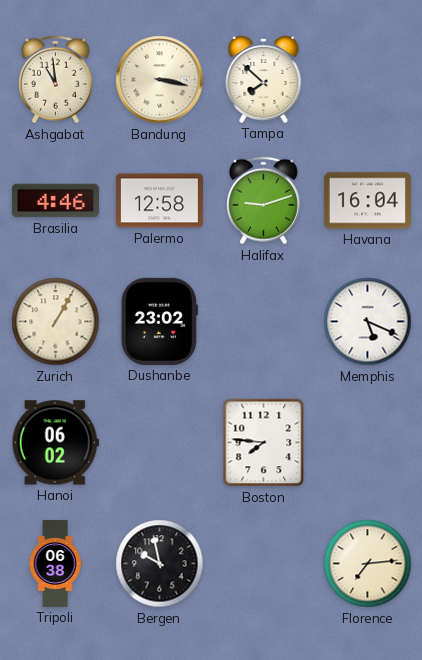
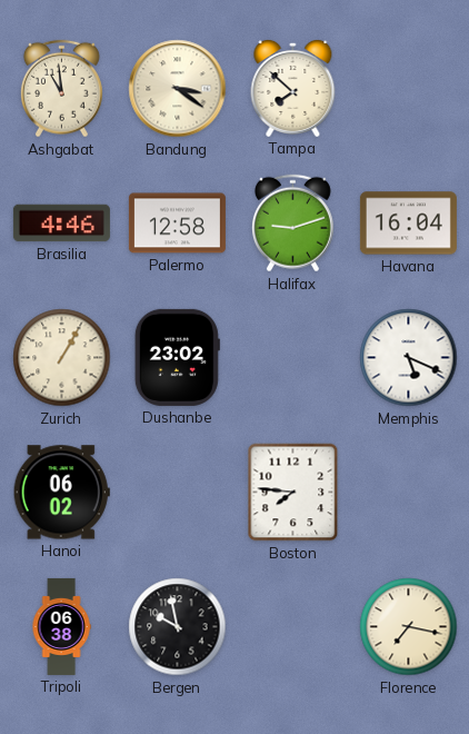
Bandung: 3:17 -> 3:21 (178, 89)
Florence: 7:14 -> 7:17 (409, 627)
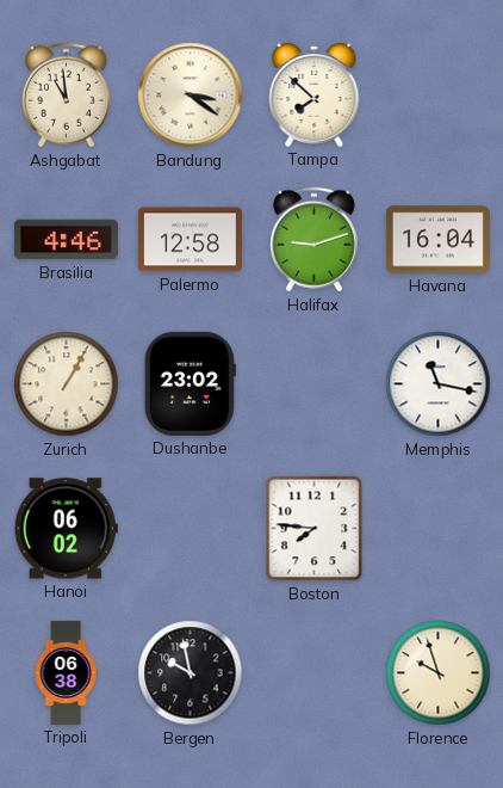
Memphis: 5:19 -> 11:17 (439, 384)
Florence: 7:17 -> 9:57 (439, 673)
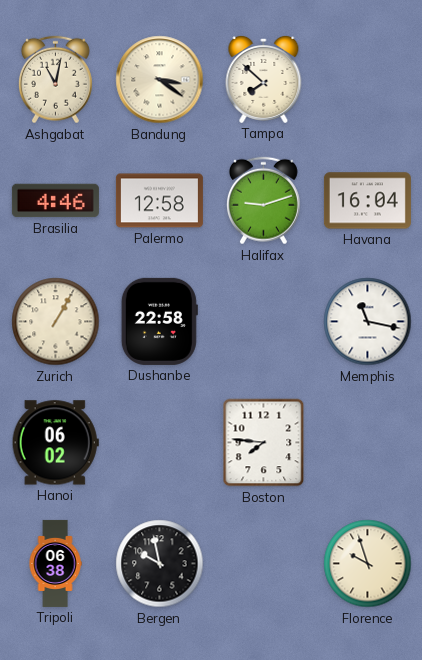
Ashgabat: 10:59 -> 11:02 (55, 80)
Dushanbe: 23:02 -> 22:58 (159, 321)
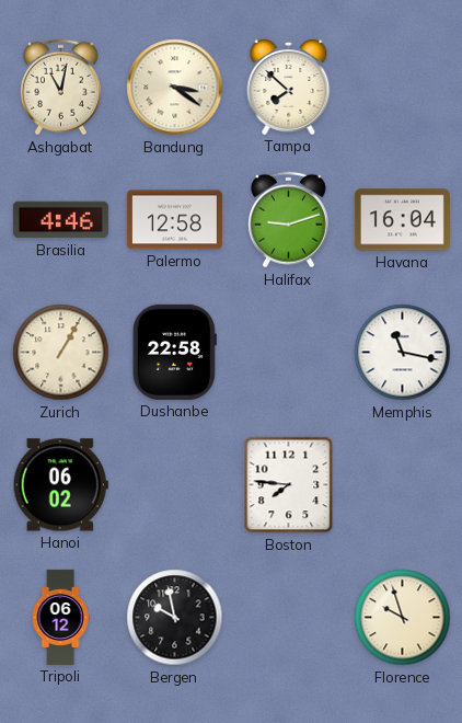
Tripoli: 06:38 -> 06:12 (60, 617)
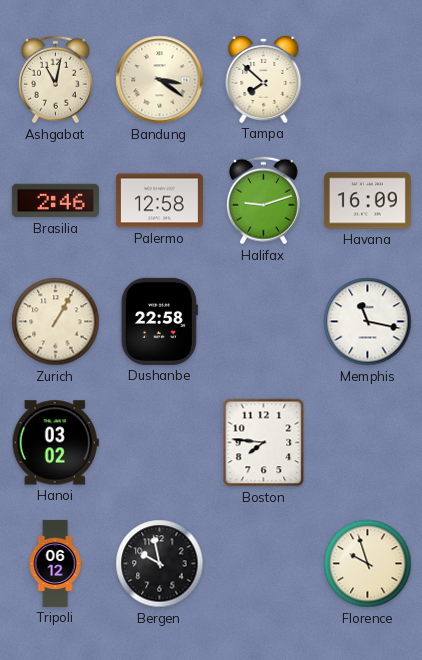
Brasilia: 4:46 -> 2:46 (55, 201)
Havana: 16:04 -> 16:09 (367, 201)
Hanoi: 06:02 -> 03:02 (55, 443)
